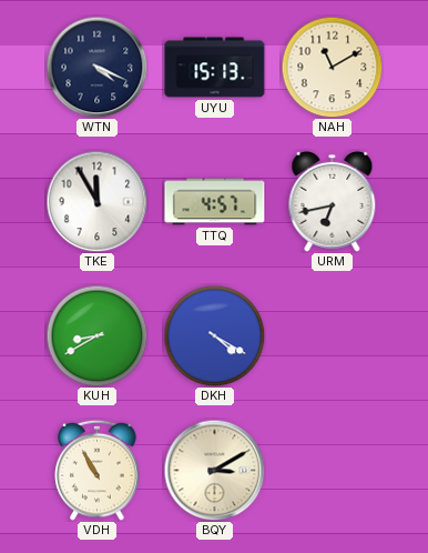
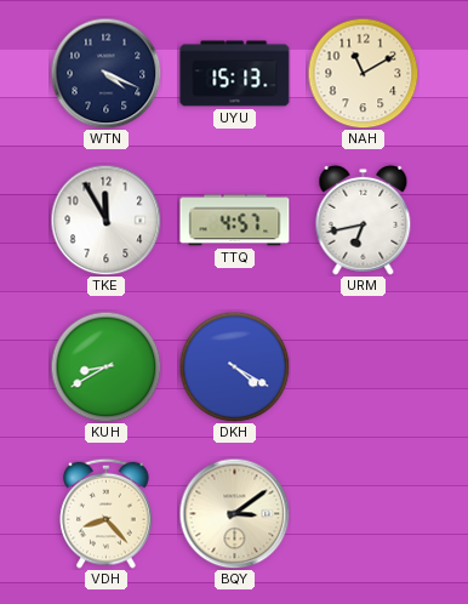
VDH: 10:55 -> 8:23 (107, 513)
BQY: 3:10 -> 3:09 (234, 513)
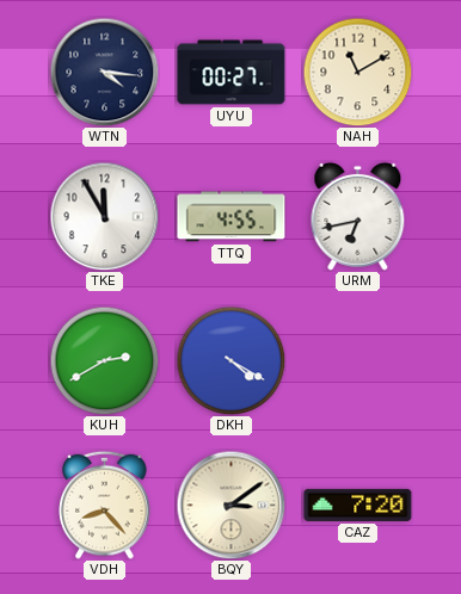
WTN: 4:19 -> 4:16 (104, 72)
UYU: 15:13 -> 00:27 (232, 73)
TTQ: 4:57 -> 4:55 (232, 217)
KUH: 8:40 -> 2:40 (104, 360)
CAZ: none -> 7:20 (358, 505)
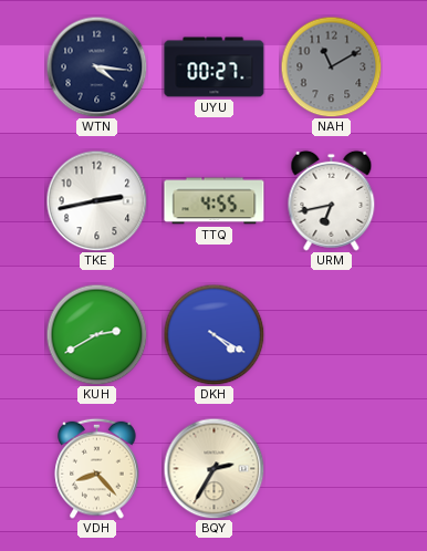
NAH dial: cream -> grey (331, 66)
TKE: 11:55 -> 2:43 (96, 200)
BQY: 3:09 -> 2:35 (213, 468)
CAZ: 7:20 -> none (358, 505)
